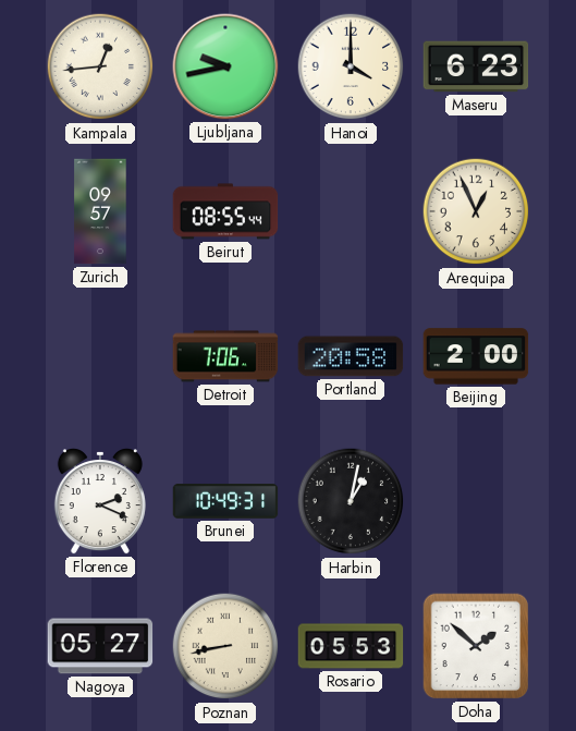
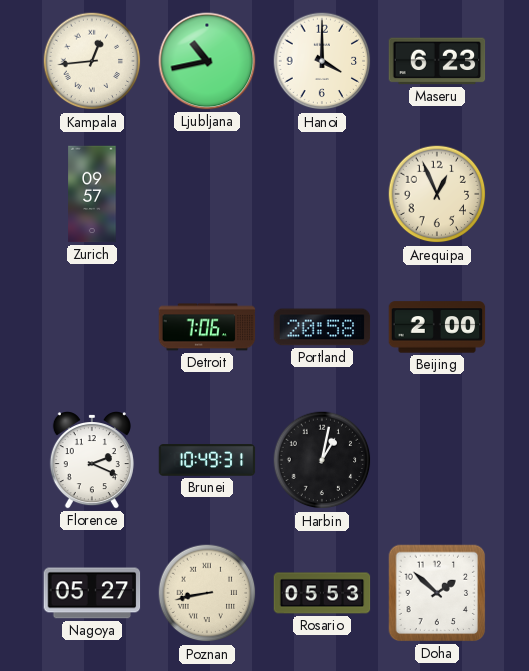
Ljubljana: 9:43 -> 10:43 (207, 61)
Beirut: 08:55 -> none (225, 211)
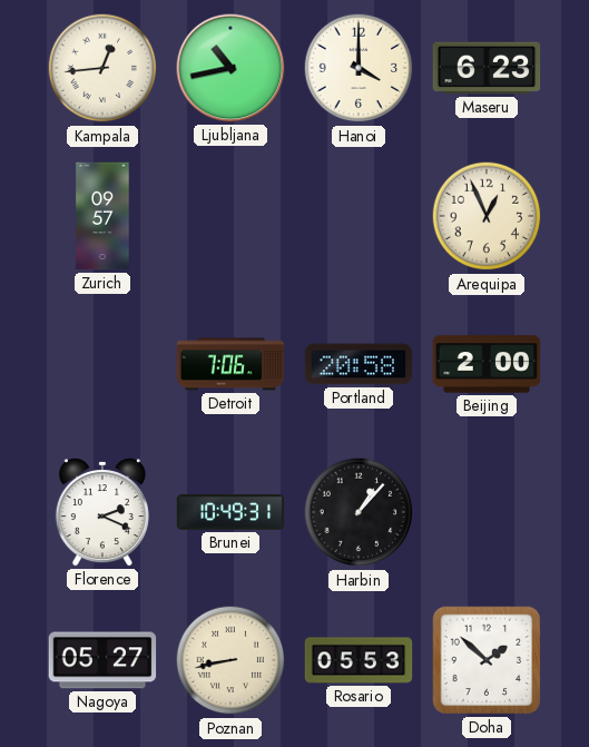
Harbin: 1:02 -> 1:07 (359, 512)
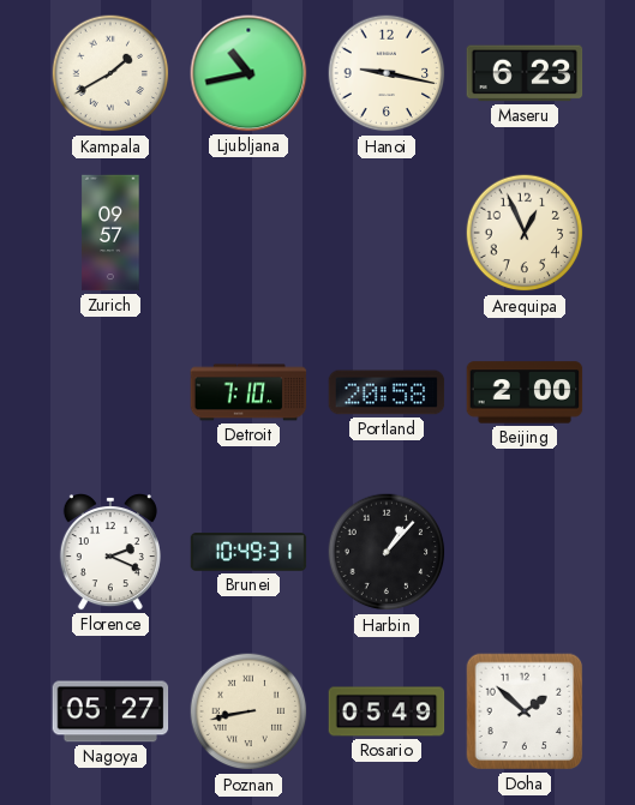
Kampala: 12:44 -> 1:40 (110, 73)
Hanoi: 4:00 -> 9:17 (387, 73)
Detroit: 7:06 -> 7:10 (248, 392)
Rosario: 05:53 -> 05:49 (387, 711)
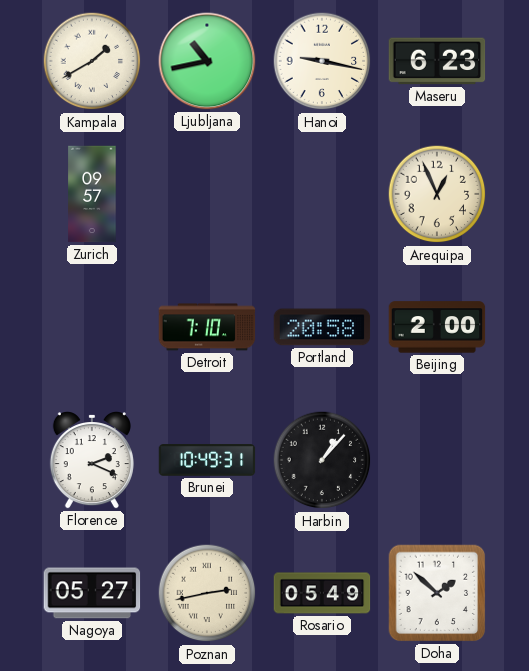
Poznan: 8:43 -> 2:43 (207, 593)
